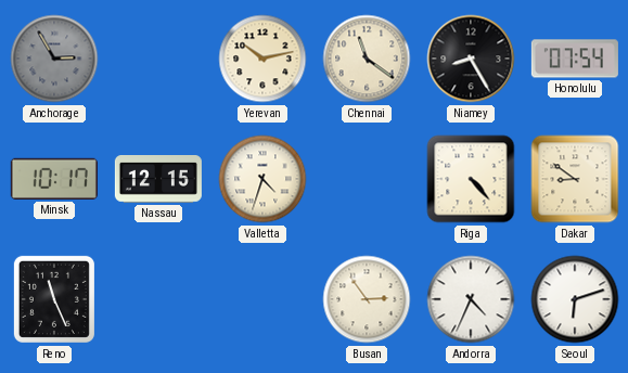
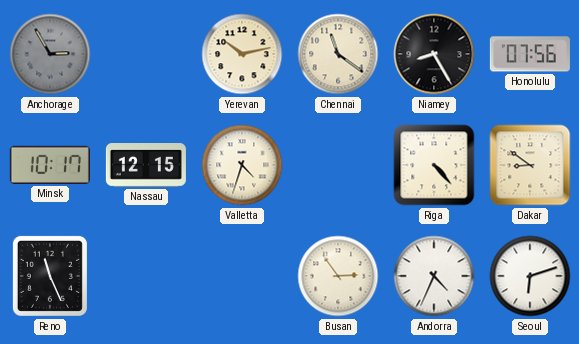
Honolulu: 07:54 -> 07:56 (530, 54)
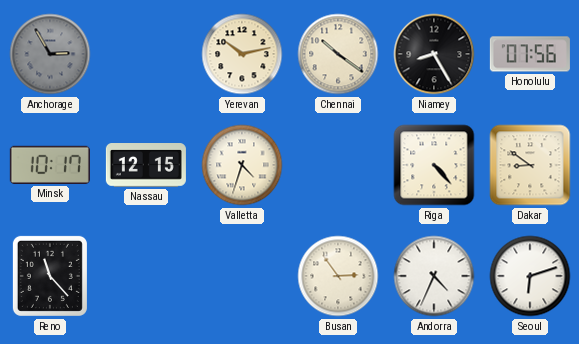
Chennai: 11:21 -> 10:21 (338, 54)
Reno: 11:26 -> 11:23 (50, 276)
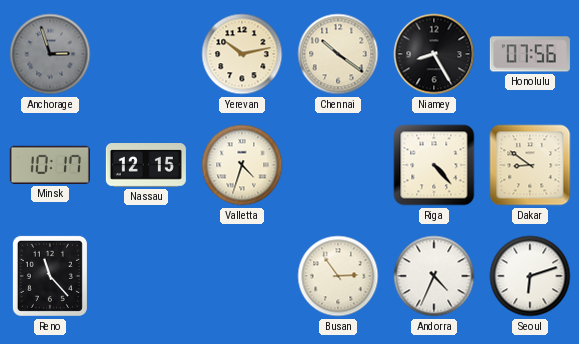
Anchorage: 2:55 -> 2:57 (50, 54)
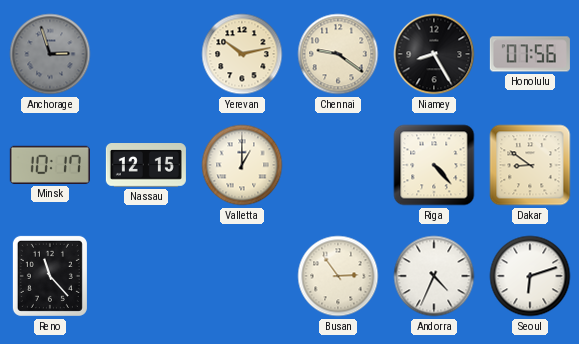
Chennai: 10:21 -> 9:21 (338, 54)
Valletta: 4:33 -> 1:00 (242, 165)
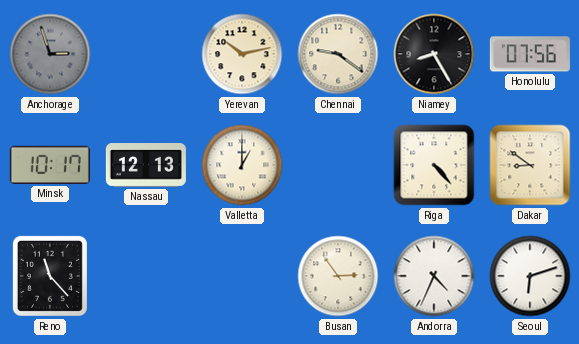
Nassau: 12:15 -> 12:13 (146, 166)
